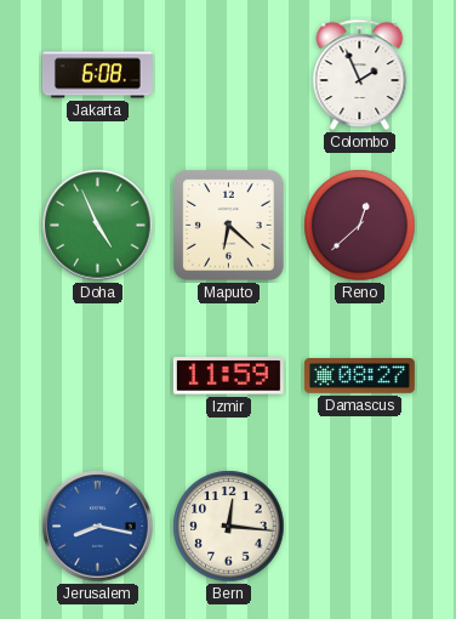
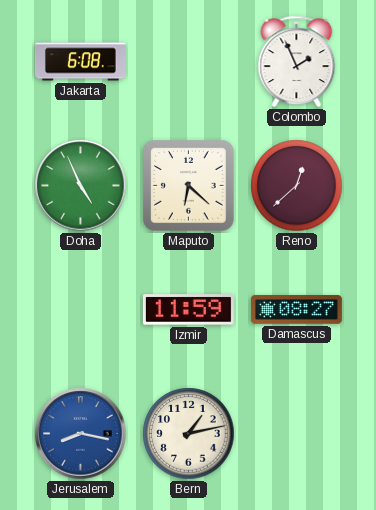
Bern: 12:16 -> 1:13 (189, 434)
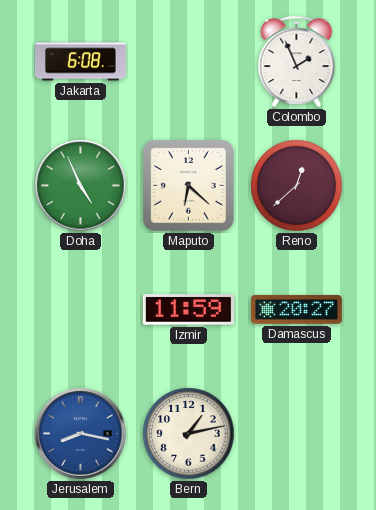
Damascus: 08:27 -> 20:27 (296, 310)
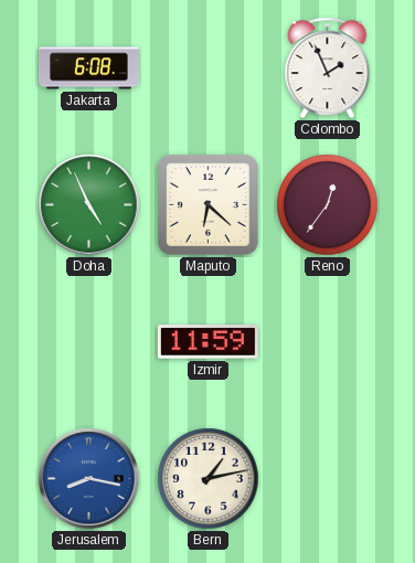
Reno: 12:38 -> 12:36 (328, 205)
Damascus: 20:27 -> none (296, 310)
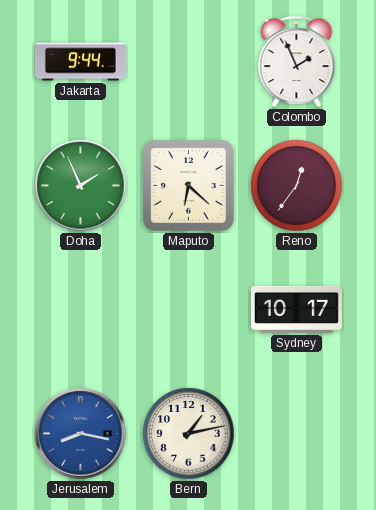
Jakarta: 6:08 -> 9:44 (80, 62)
Doha: 4:56 -> 1:56 (81, 186)
Izmir: 11:59 -> none (208, 342)
Sydney: none -> 10:17 (296, 309)
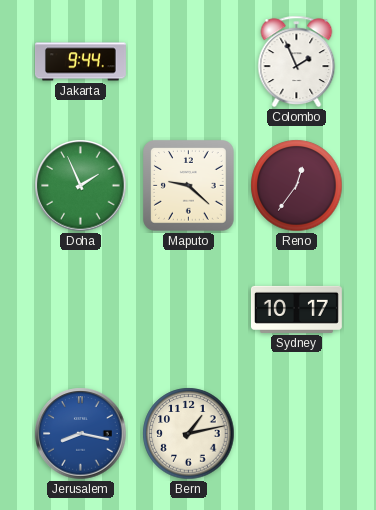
Maputo: 6:22 -> 9:22 (189, 186)
